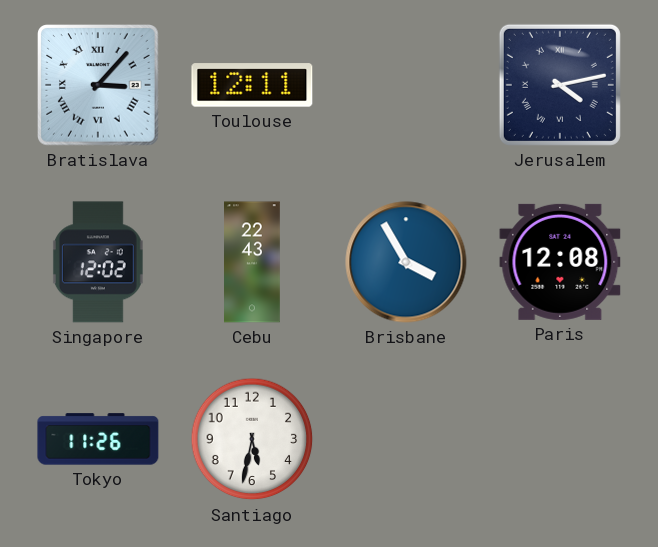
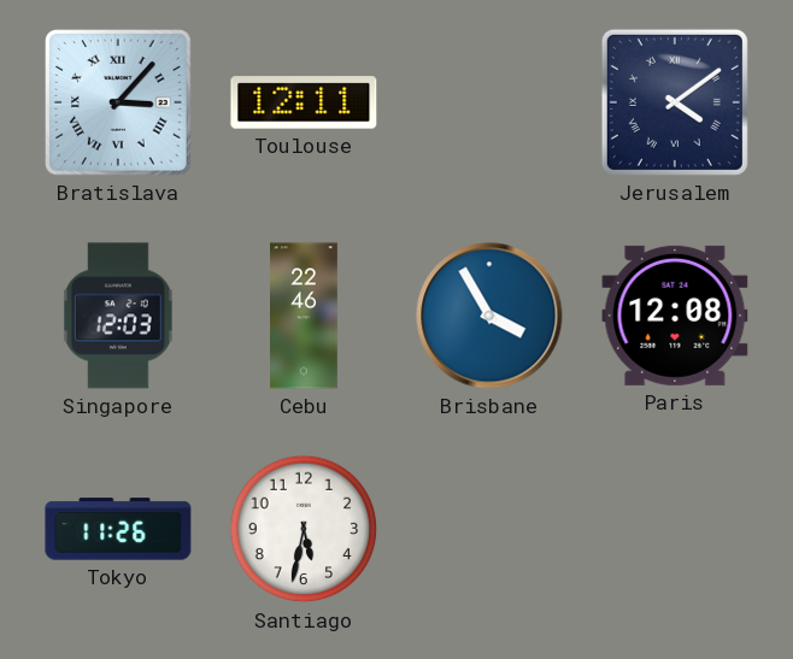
Jerusalem: 4:13 -> 4:09 (675, 102)
Singapore: 12:02 -> 12:03 (118, 316)
Cebu: 22:43 -> 22:46 (305, 316)
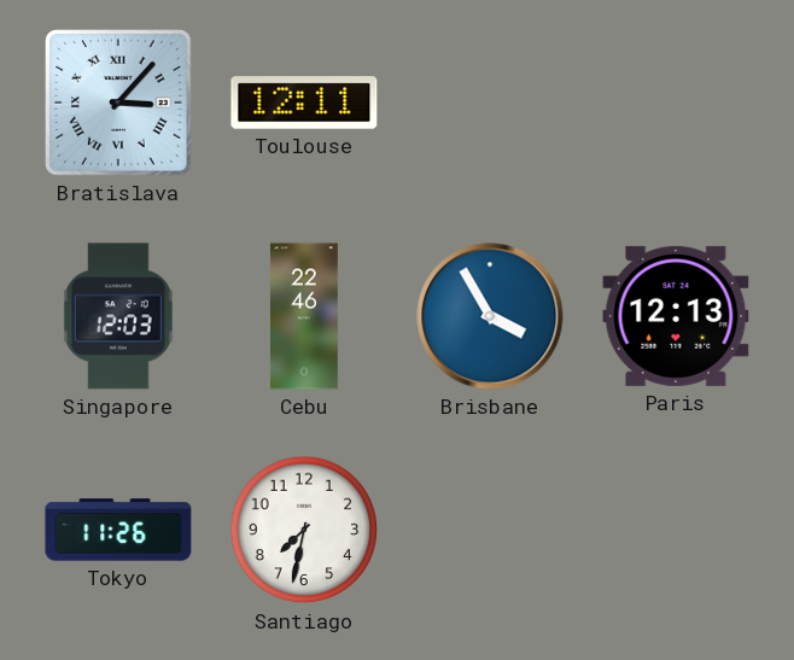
Jerusalem: 4:09 -> none (675, 102)
Paris: 12:08 -> 12:13 (676, 316)
Santiago: 5:32 -> 7:32 (304, 530)
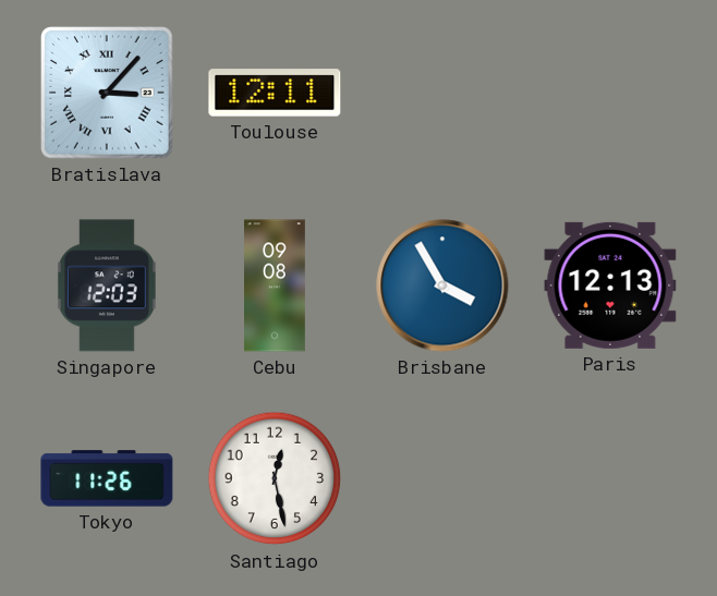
Cebu: 22:46 -> 09:08 (276, 285)
Santiago: 7:32 -> 12:28 (275, 478)
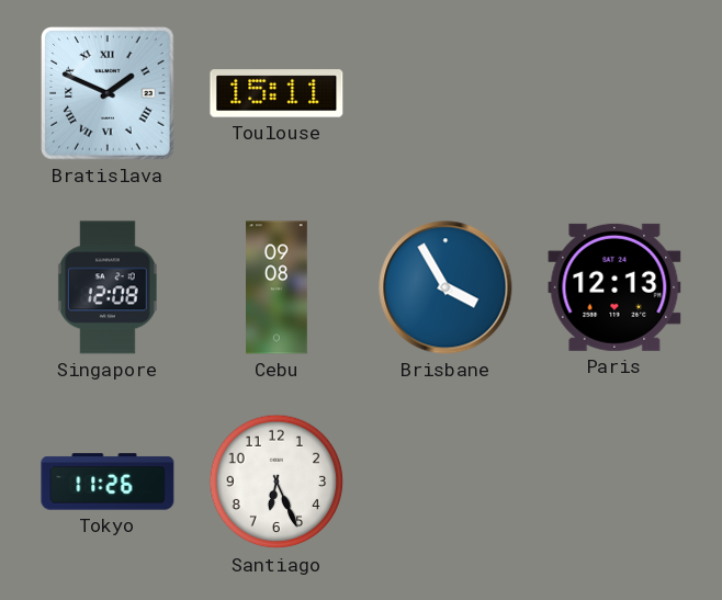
Bratislava: 3:07 -> 1:49 (108, 93)
Toulouse: 12:11 -> 15:11 (277, 93)
Singapore: 12:03 -> 12:08 (108, 287)
Santiago: 12:28 -> 6:26 (277, 482)
